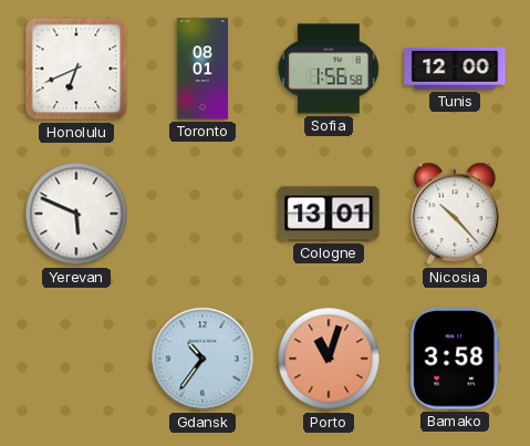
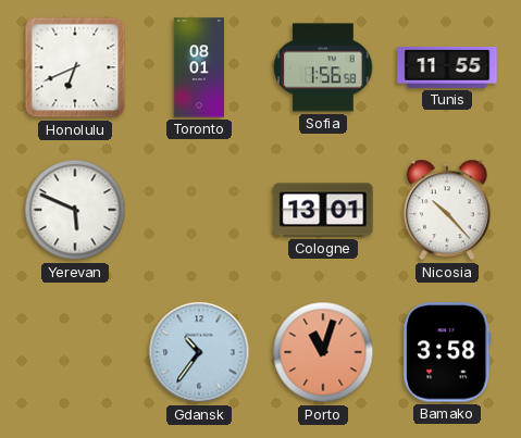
Tunis: 12:00 -> 11:55 (447, 67)
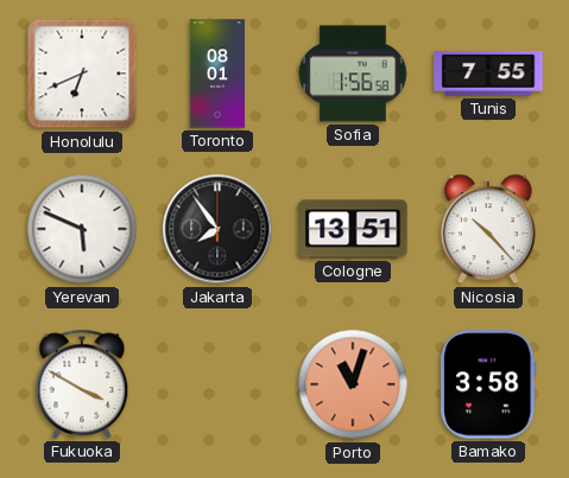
Tunis: 11:55 -> 7:55 (488, 74)
Jakarta: none -> 7:54 (217, 229)
Cologne: 13:01 -> 13:51 (353, 229)
Fukuoka: none -> 3:50 (82, 384)
Gdansk: 10:36 -> none (199, 352)
